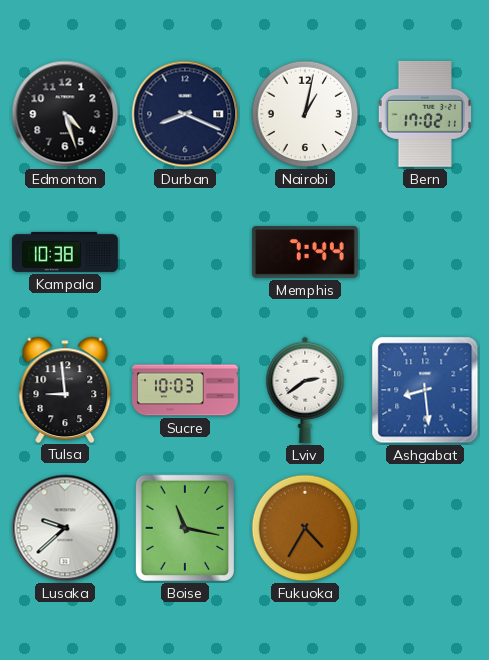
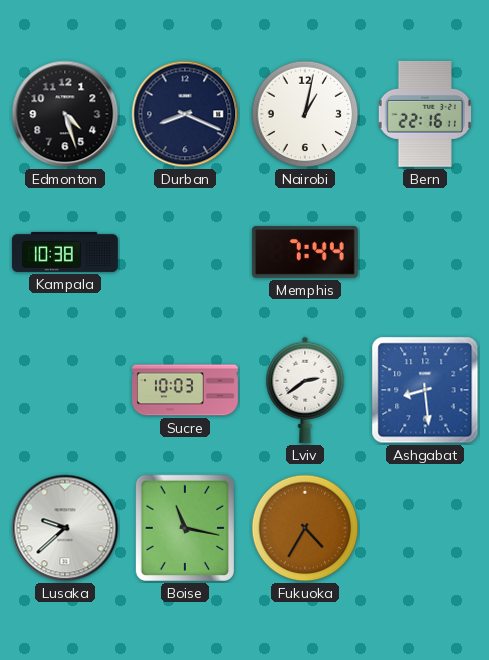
Bern: 17:02 -> 22:16 (424, 114)
Tulsa: 8:59 -> none (65, 389)
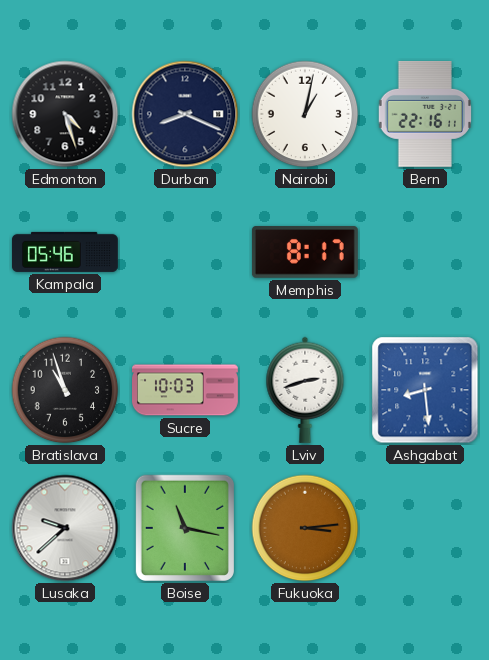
Kampala: 10:38 -> 05:46 (65, 252)
Memphis: 7:44 -> 8:17 (305, 252)
Bratislava: none -> 10:57 (65, 390)
Lviv: 2:39 -> 2:42 (305, 390)
Fukuoka: 4:35 -> 3:14 (305, 528)
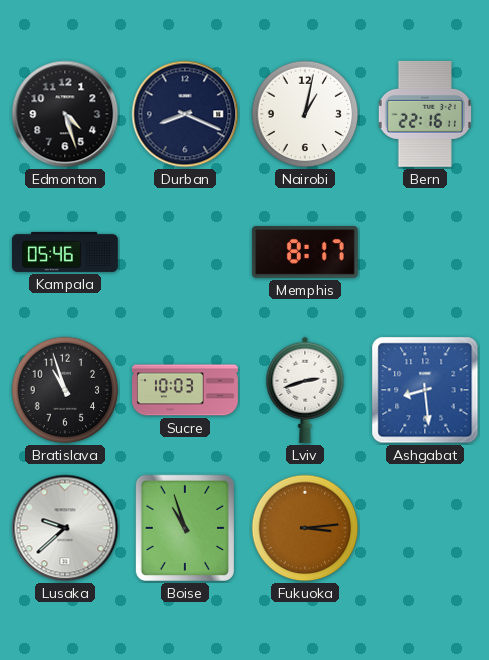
Boise: 11:17 -> 10:57 (185, 528)
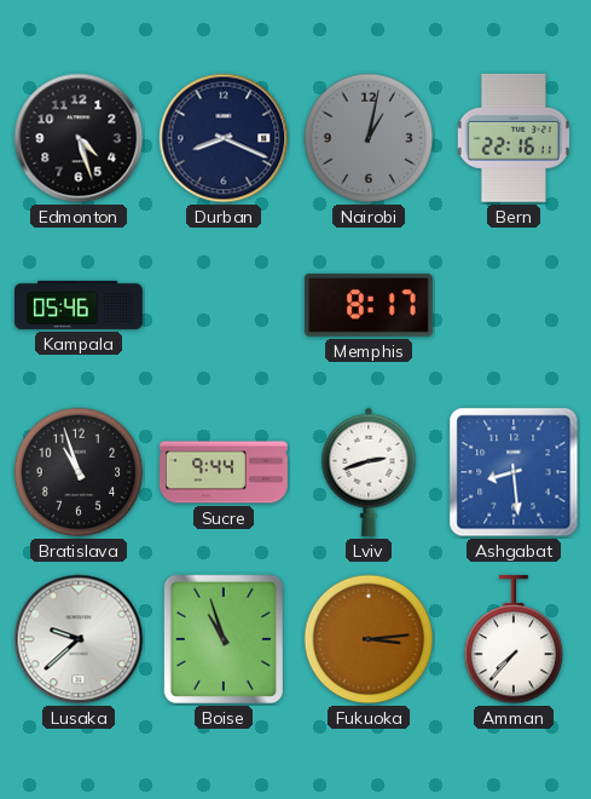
Nairobi dial: white -> grey (369, 138)
Sucre: 10:03 -> 9:44 (225, 472)
Amman: none -> 7:37 (514, 639)
